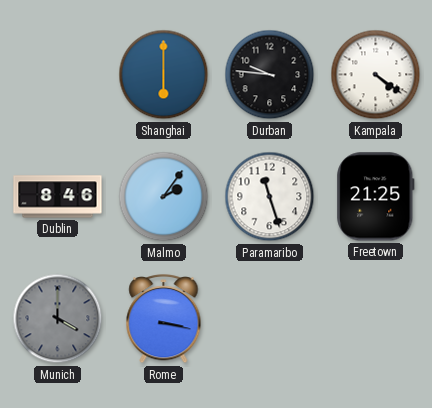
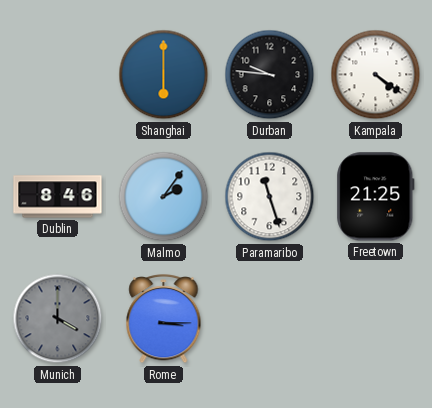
Rome: 3:17 -> 3:15 (164, 320)
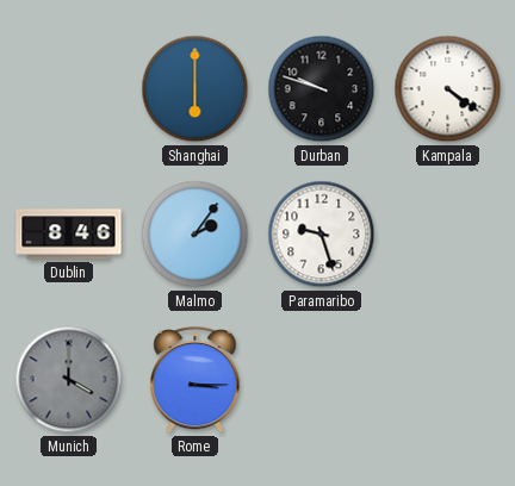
Durban: 9:46 -> 9:48 (322, 89)
Paramaribo: 11:27 -> 9:27 (322, 235)
Freetown: 21:25 -> none (376, 197)
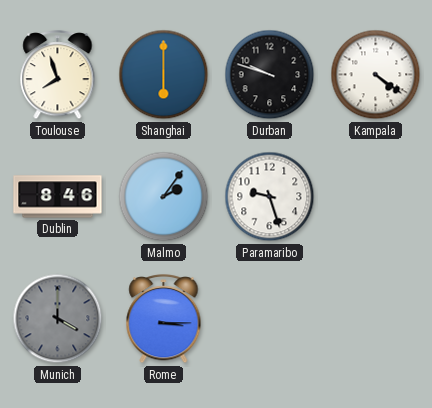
Toulouse: none -> 7:57 (58, 76)
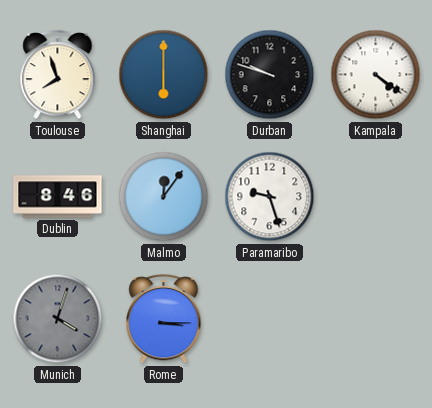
Malmo: 2:06 -> 12:06 (164, 197)
Munich: 4:00 -> 4:03 (58, 319)
